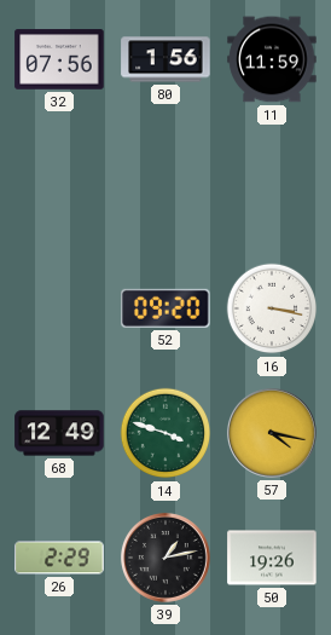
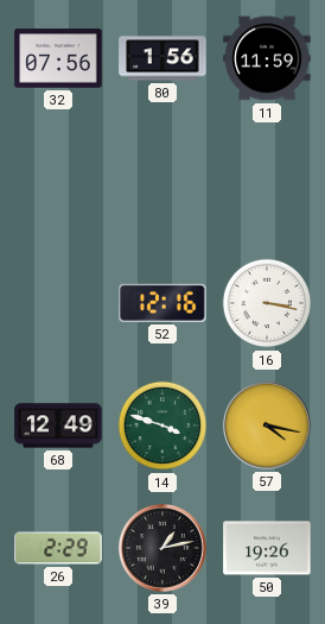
52: 09:20 -> 12:16 (162, 303)
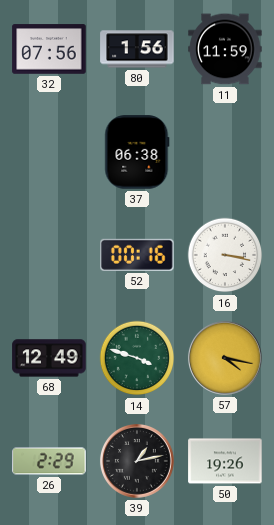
37: none -> 06:38 (137, 152)
52: 12:16 -> 00:16 (137, 255)
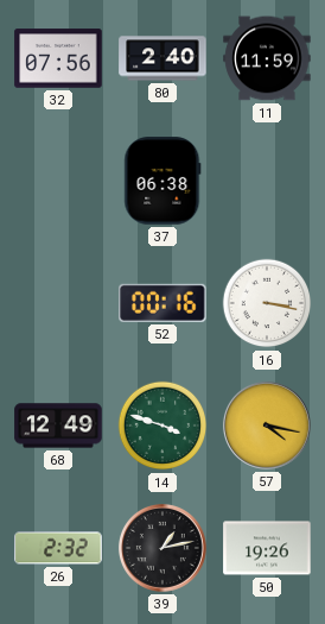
80: 1:56 -> 2:40 (162, 58)
26: 2:29 -> 2:32 (58, 548)
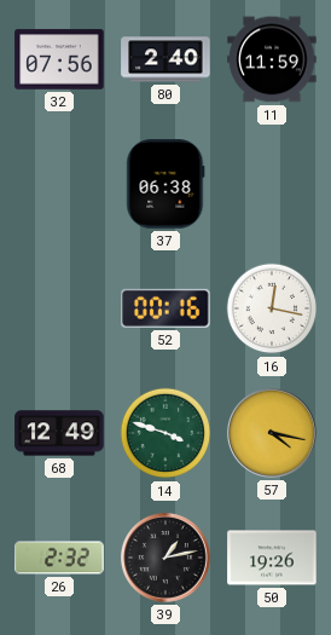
16: 3:17 -> 12:17 (272, 308)
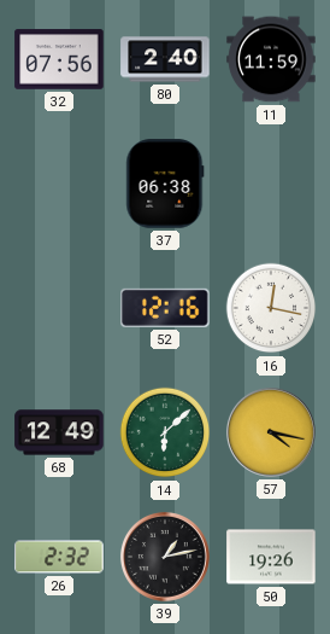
52: 00:16 -> 12:16 (165, 308)
14: 3:48 -> 6:08 (165, 432)
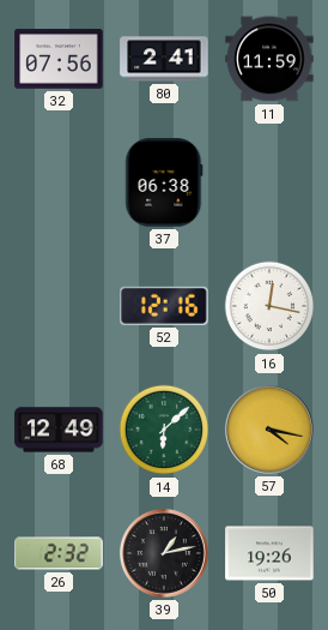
80: 2:40 -> 2:41 (164, 59)
